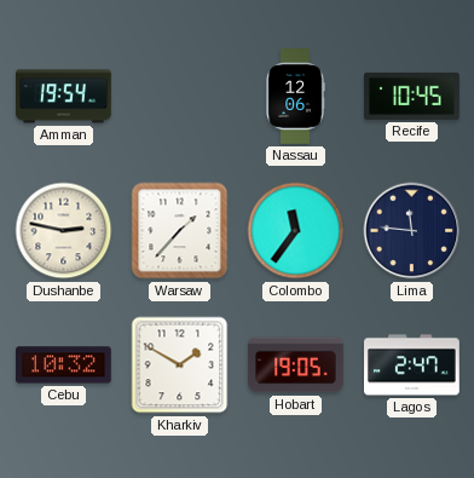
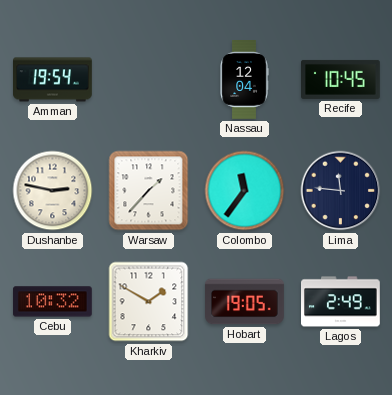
Nassau: 12:06 -> 12:04 (244, 80)
Lagos: 2:47 -> 2:49 (341, 302)
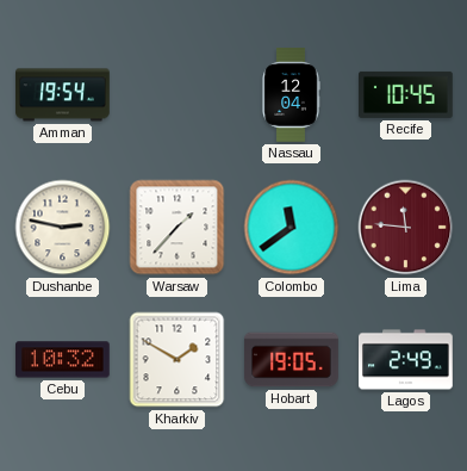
Colombo: 11:36 -> 11:39 (292, 228)
Lima dial: navy -> burgundy (406, 228)
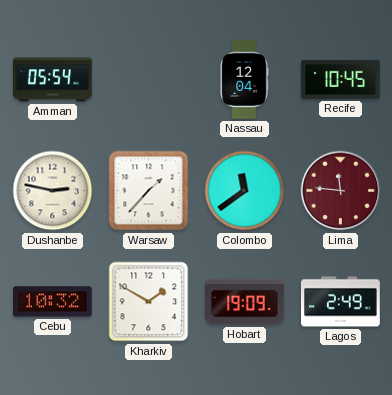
Amman: 19:54 -> 05:54 (53, 80)
Hobart: 19:05 -> 19:09 (245, 302)
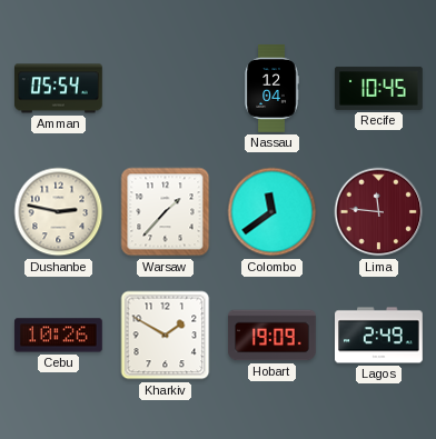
Cebu: 10:32 -> 10:26 (59, 336)
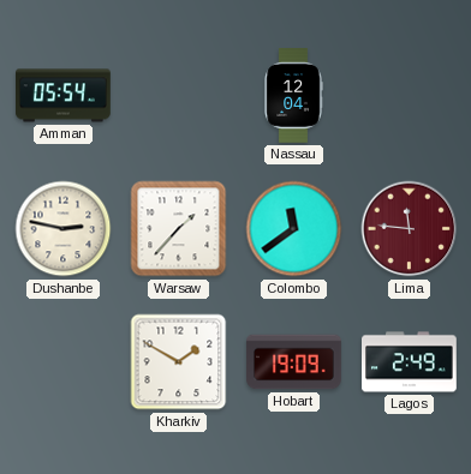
Recife: 10:45 -> none (379, 88)
Cebu: 10:26 -> none (59, 336)
